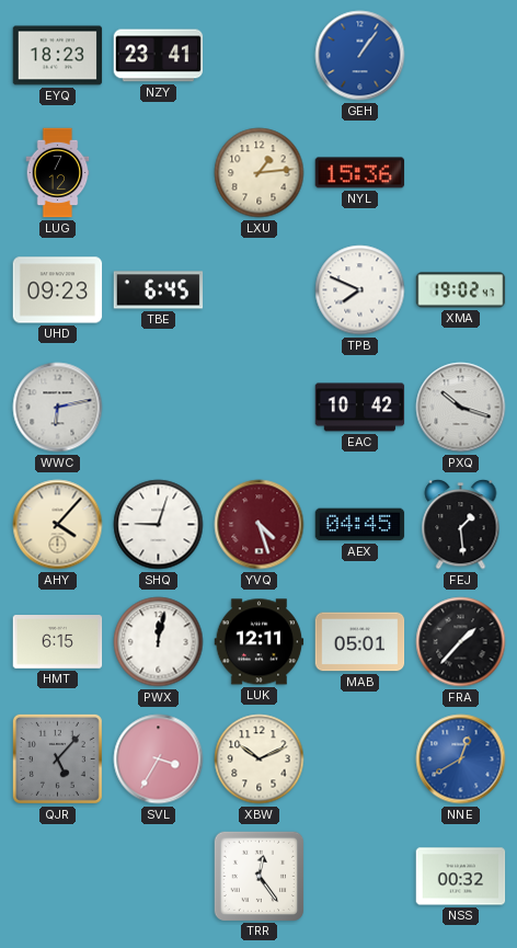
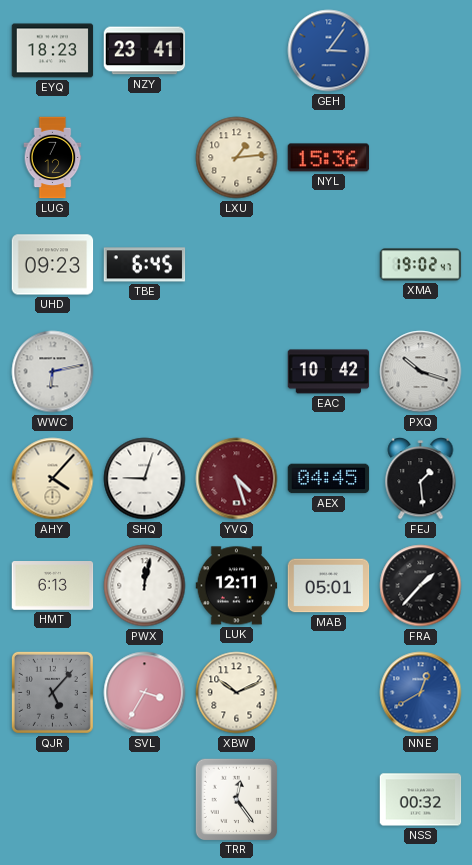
GEH: 1:06 -> 3:06 (329, 51)
TPB: 7:49 -> none (360, 290)
HMT: 6:15 -> 6:13 (53, 586)
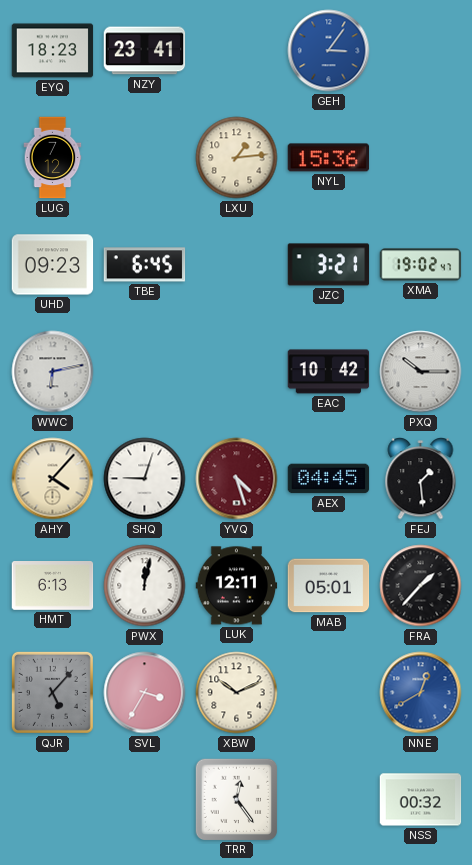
JZC: none -> 3:21 (329, 265)
PXQ: 10:18 -> 10:15 (421, 372)
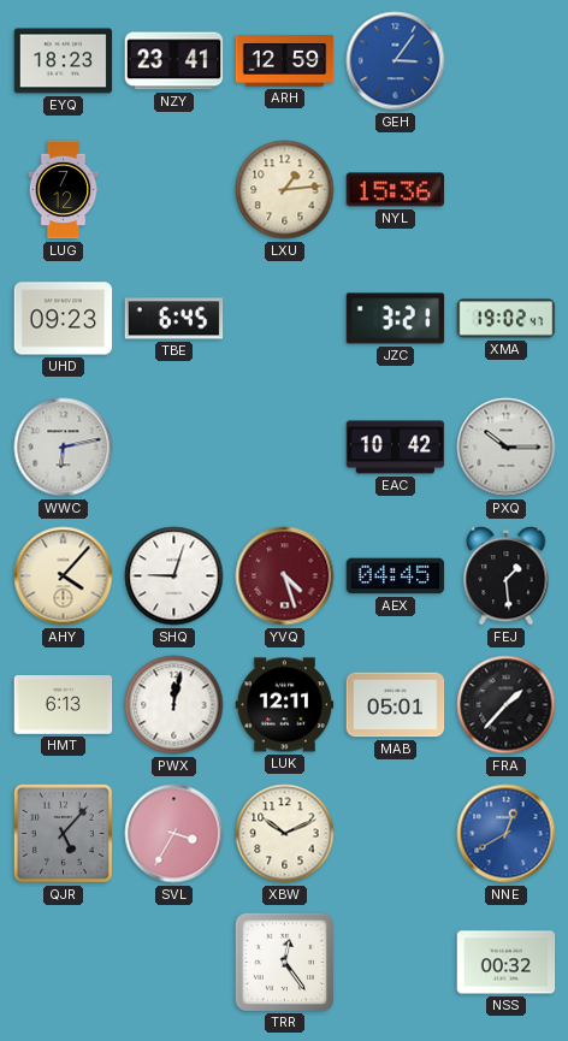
ARH: none -> 12:59 (285, 61)
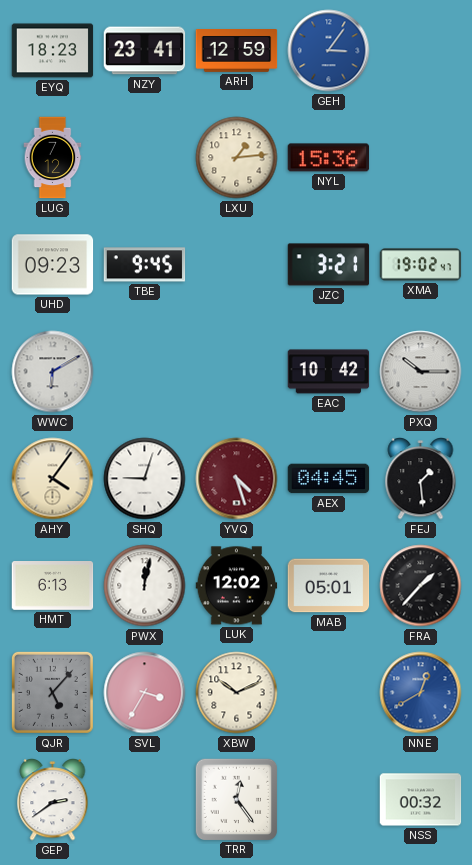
TBE: 6:45 -> 9:45 (145, 265)
WWC: 6:13 -> 6:10 (53, 372)
AHY: 4:07 -> 4:06 (53, 479)
LUK: 12:11 -> 12:02 (237, 586)
GEP: none -> 2:39 (53, 800)
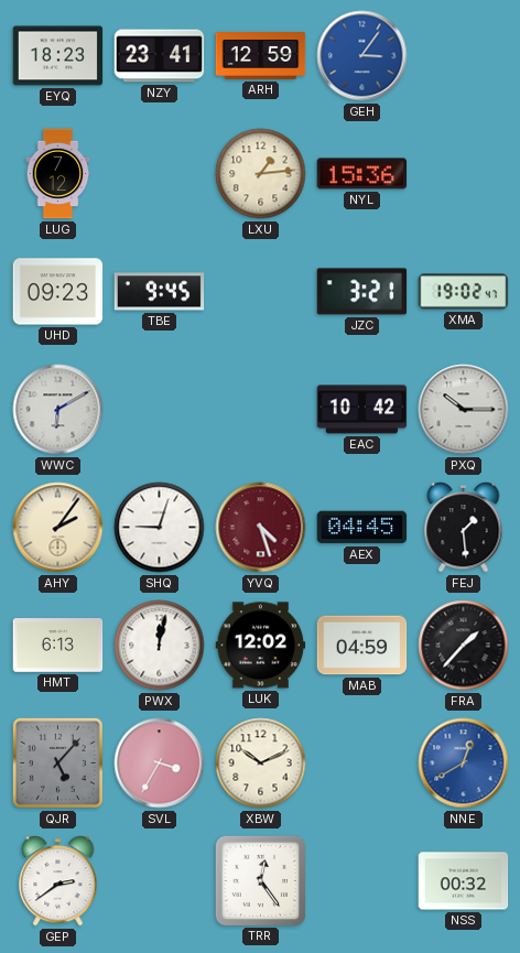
AHY: 4:06 -> 2:06 (58, 528)
MAB: 05:01 -> 04:59 (362, 646)
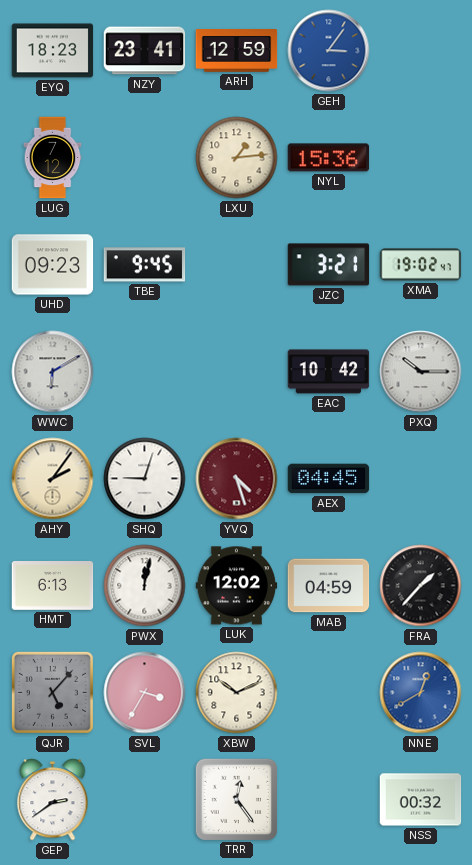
FEJ: 1:29 -> none (464, 528)
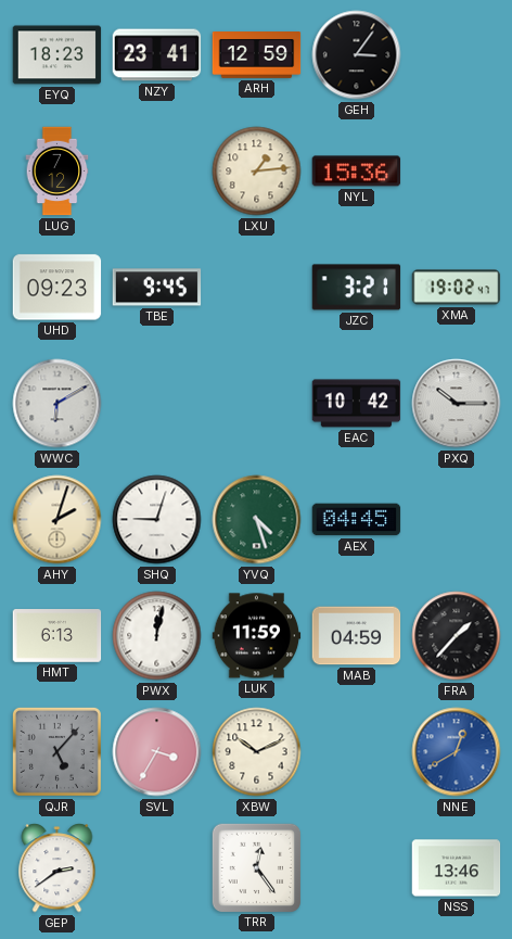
GEH dial: blue -> black (357, 55)
AHY: 2:06 -> 2:03 (57, 520)
YVQ dial: burgundy -> green (257, 520)
LUK: 12:02 -> 11:59 (257, 636)
NSS: 00:32 -> 13:46 (457, 868)
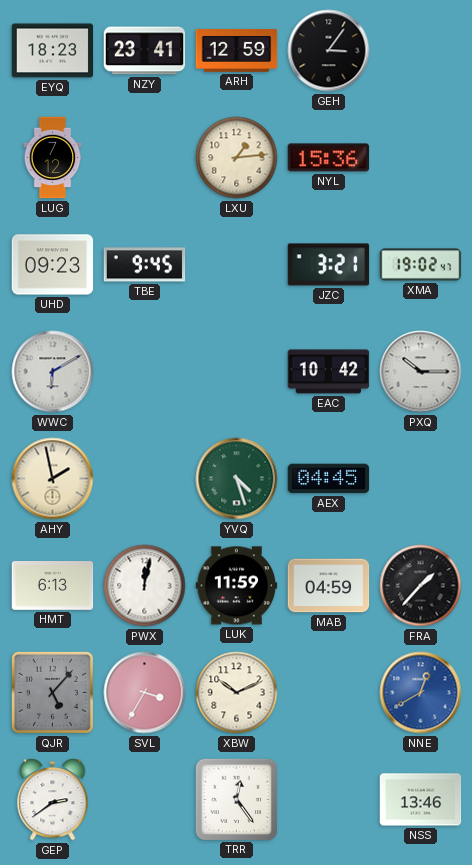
AHY: 2:03 -> 1:58 (53, 479)
SHQ: 9:03 -> none (157, 520)
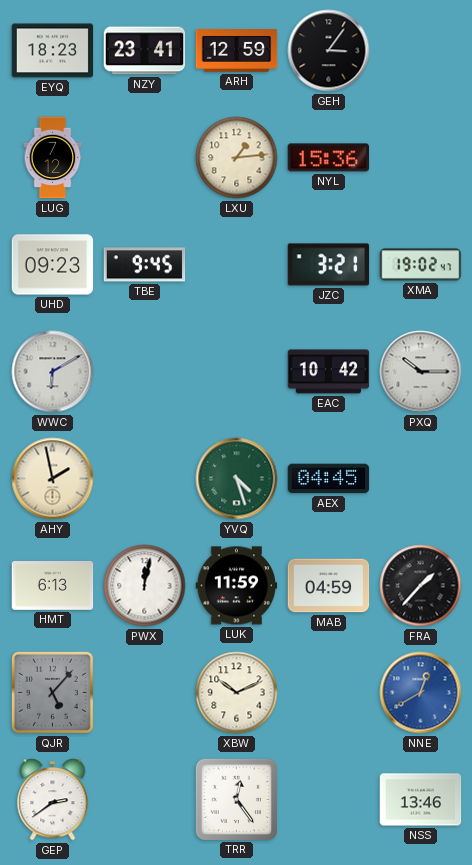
SVL: 3:35 -> none (145, 693)
